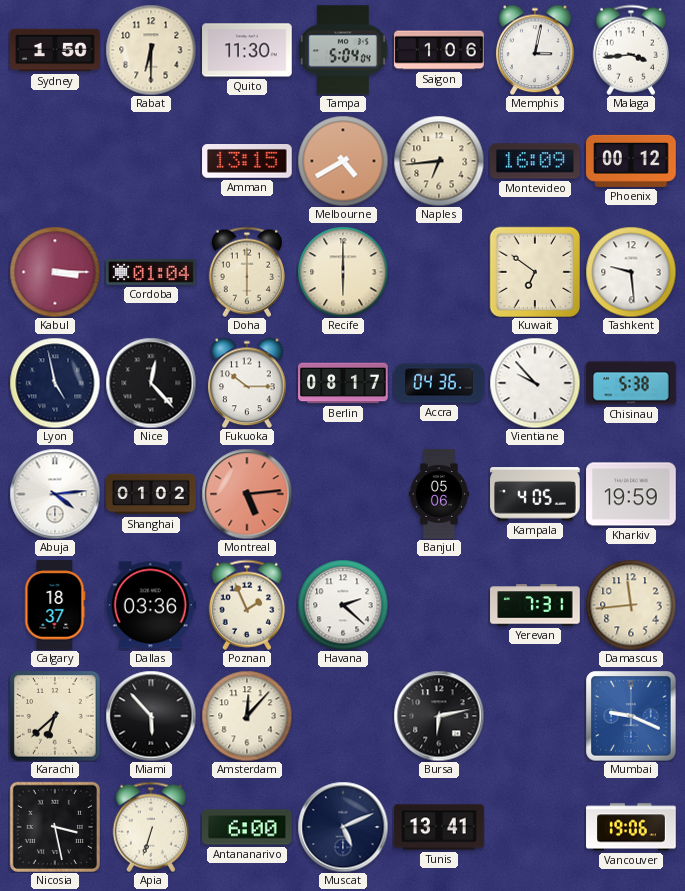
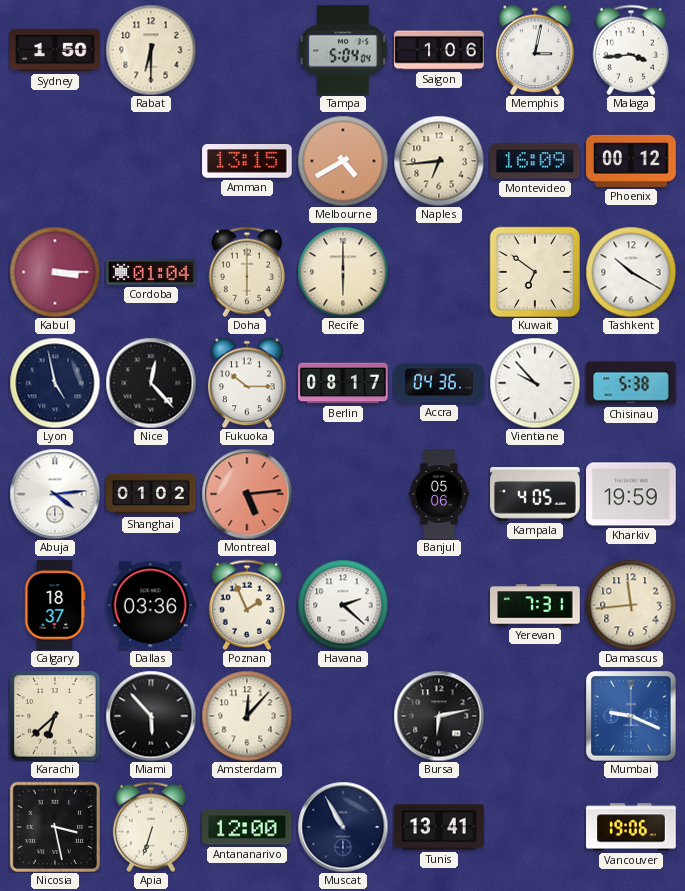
Quito: 11:30 -> none (247, 50)
Tashkent: 9:29 -> 10:20 (631, 272)
Antananarivo: 6:00 -> 12:00 (247, 827)
Muscat: 5:11 -> 10:55 (343, 827)
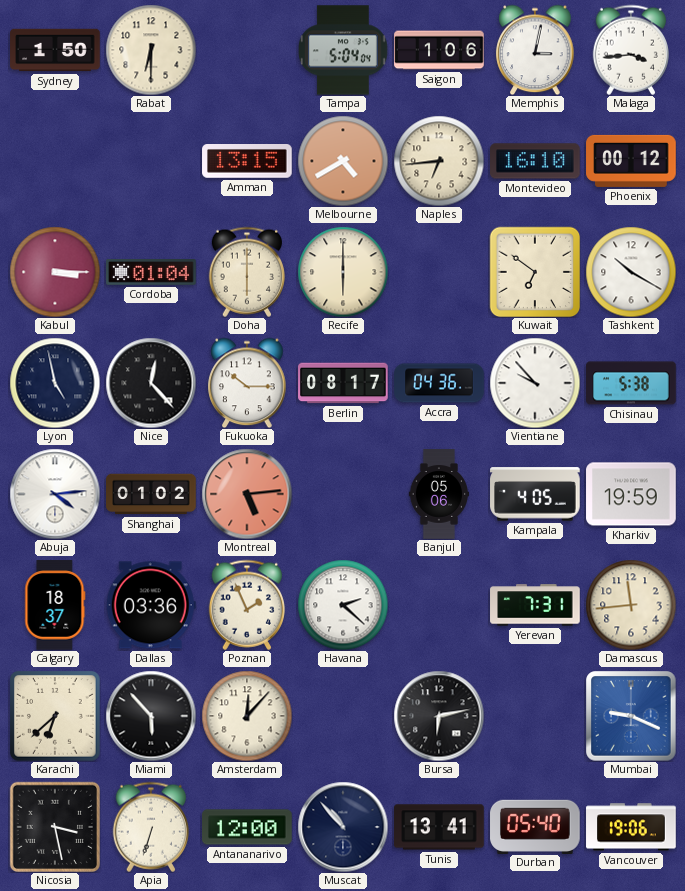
Montevideo: 16:09 -> 16:10 (535, 161)
Muscat: 10:55 -> 10:53 (343, 827)
Durban: none -> 05:40 (535, 826)
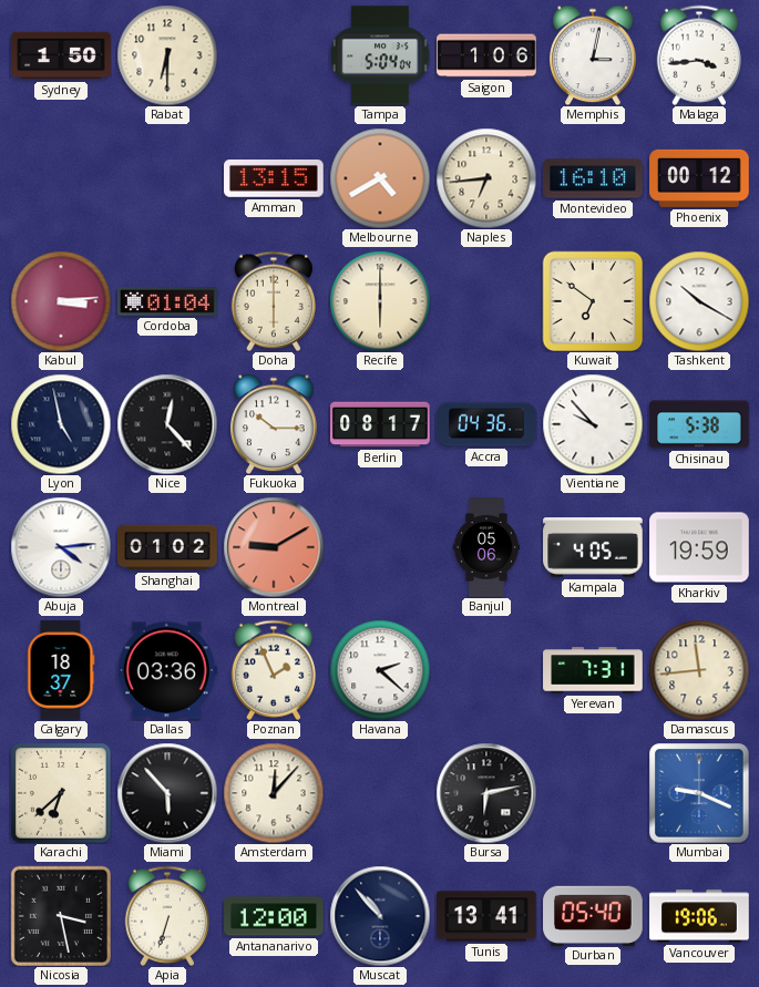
Kabul: 3:15 -> 3:14 (61, 301)
Montreal: 5:14 -> 9:10 (274, 547)
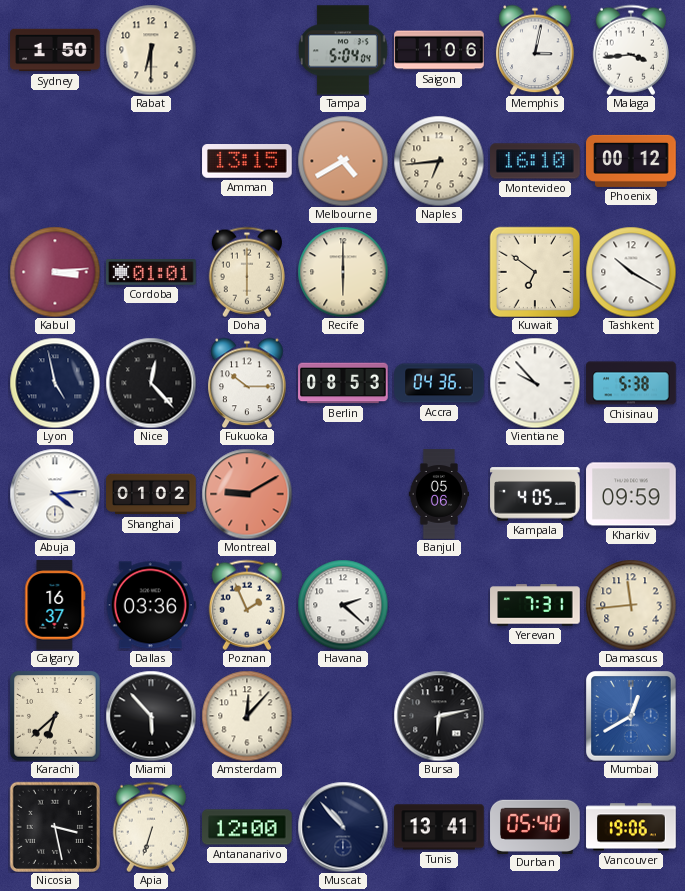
Cordoba: 01:04 -> 01:01 (151, 273)
Berlin: 08:17 -> 08:53 (343, 383)
Kharkiv: 19:59 -> 09:59 (631, 494)
Calgary: 18:37 -> 16:37 (55, 605)
Mumbai: 9:19 -> 12:40 (631, 716)
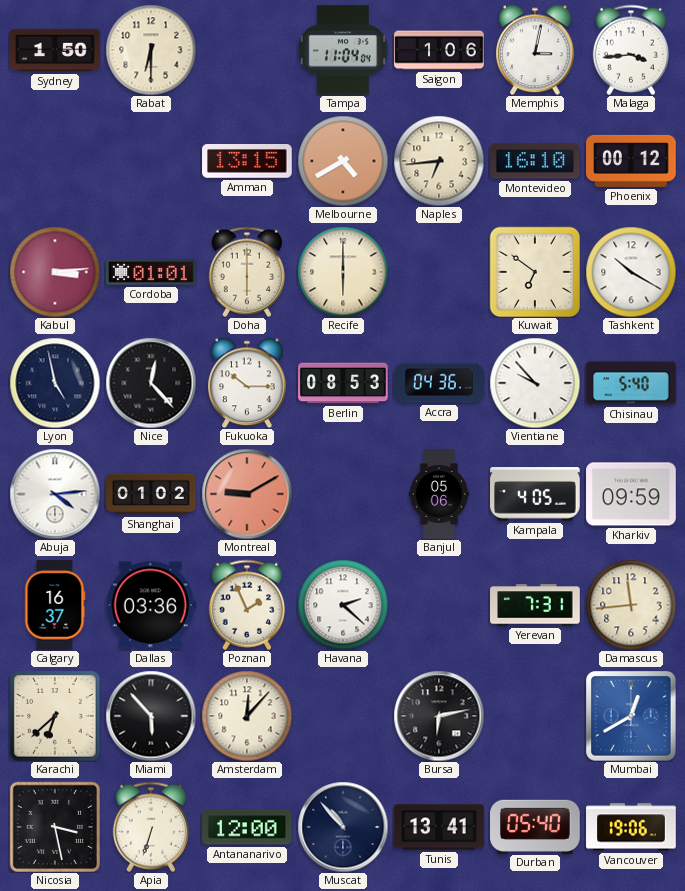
Tampa: 5:04 -> 11:04 (343, 50)
Chisinau: 5:38 -> 5:40 (631, 383)
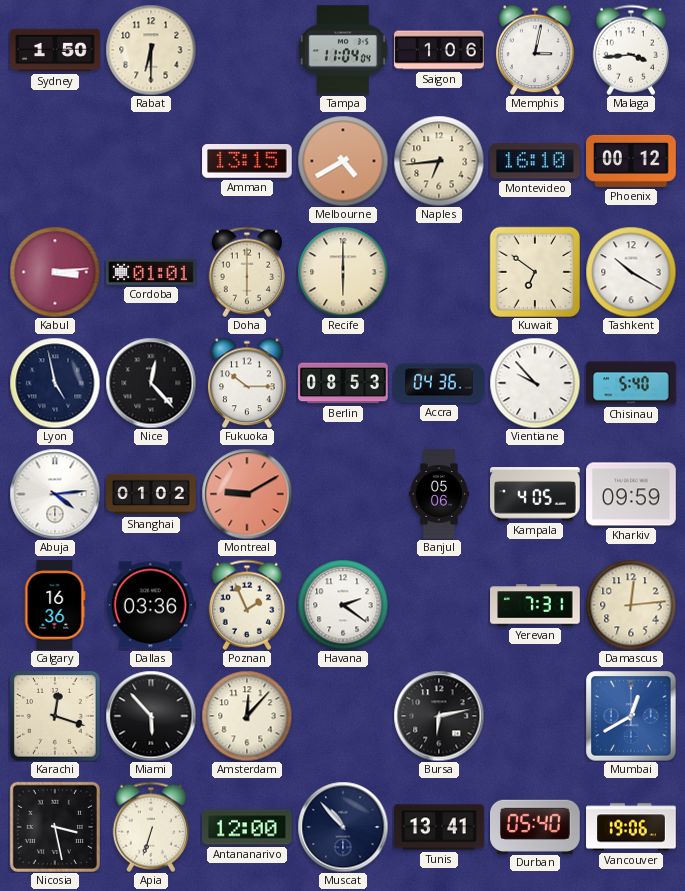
Calgary: 16:37 -> 16:36 (55, 605)
Havana: 2:22 -> 2:21 (343, 605)
Damascus: 11:44 -> 12:14 (631, 605)
Karachi: 6:38 -> 12:18 (55, 716)
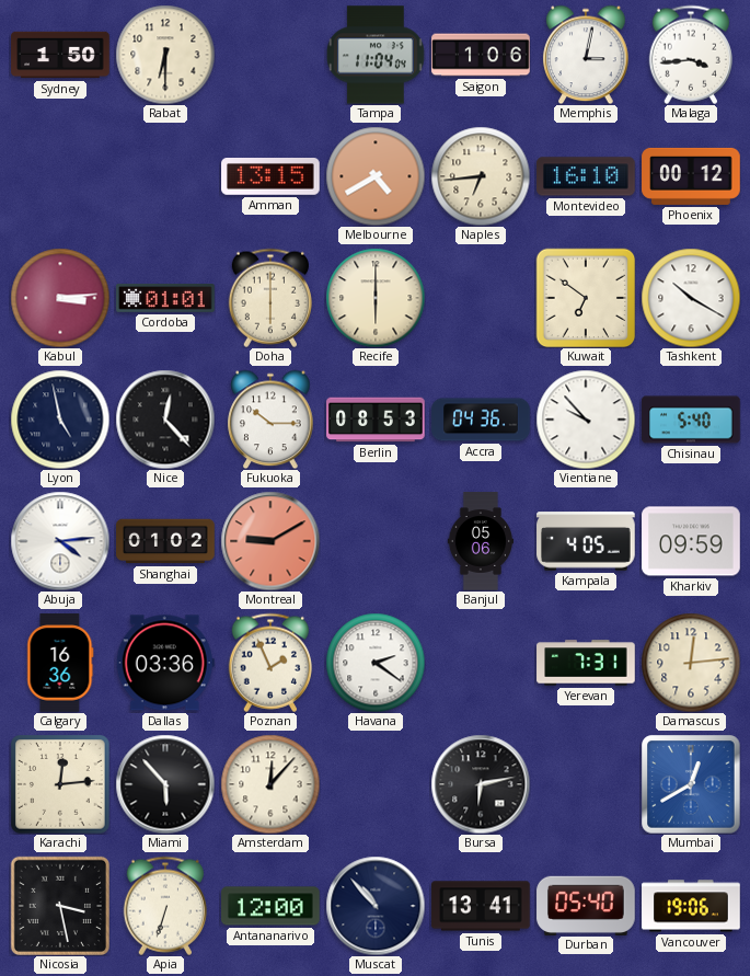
Karachi: 12:18 -> 12:14 (60, 784)
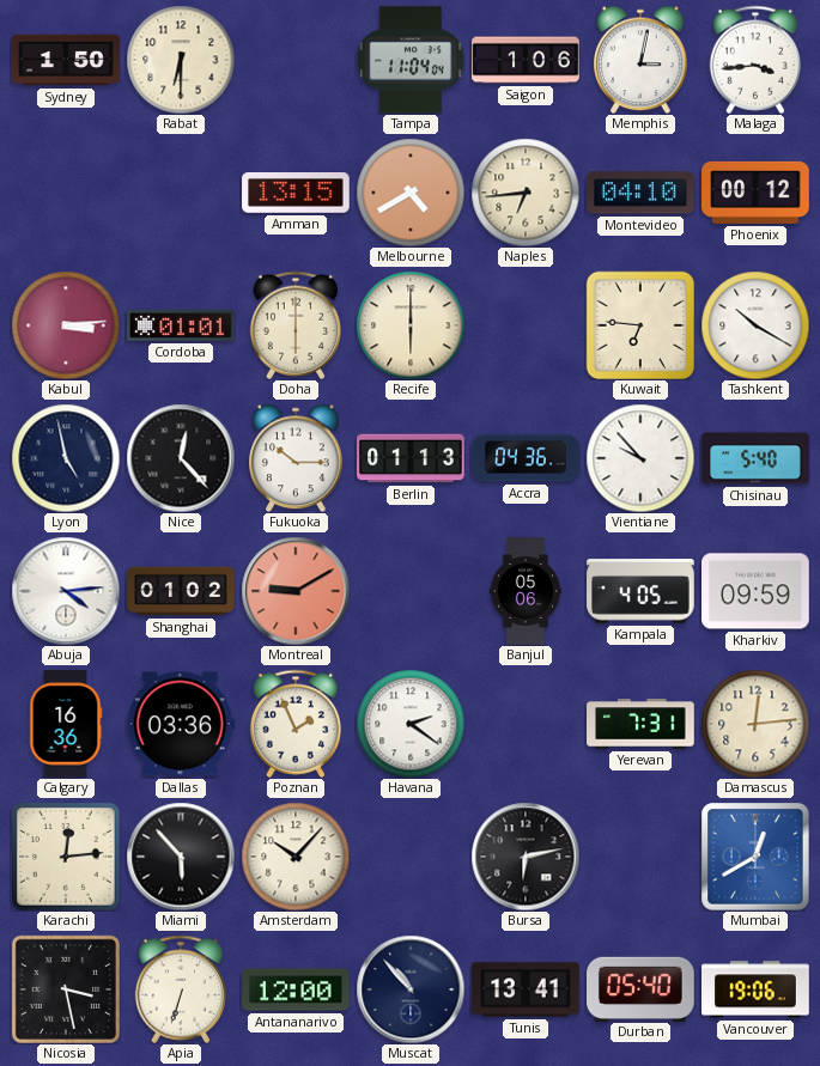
Montevideo: 16:10 -> 04:10 (640, 193)
Kuwait: 6:51 -> 6:46 (640, 325)
Berlin: 08:53 -> 01:13 (411, 458)
Amsterdam: 12:07 -> 10:07 (296, 857)
